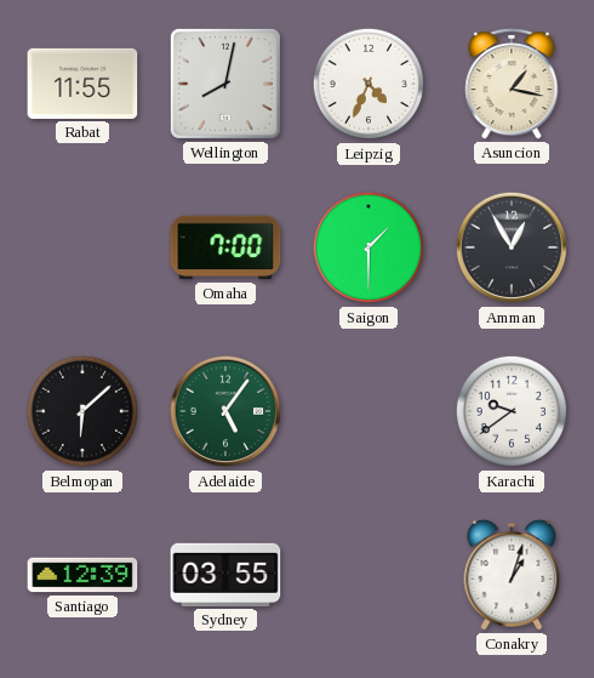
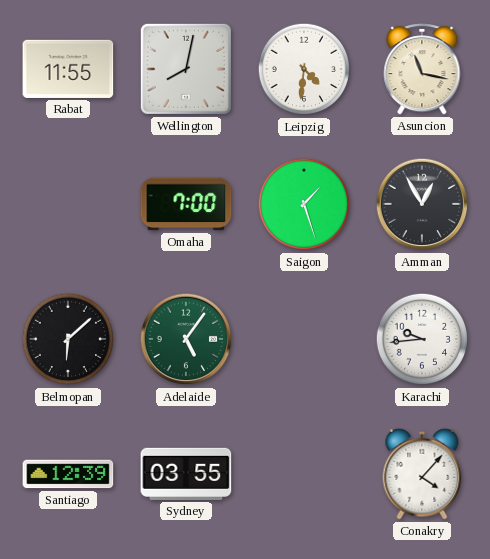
Leipzig: 4:34 -> 4:31 (304, 69)
Asuncion: 1:17 -> 11:17 (422, 70)
Saigon: 1:30 -> 1:27 (304, 204)
Karachi: 9:39 -> 9:44 (422, 339)
Conakry: 1:03 -> 4:07 (422, 474)
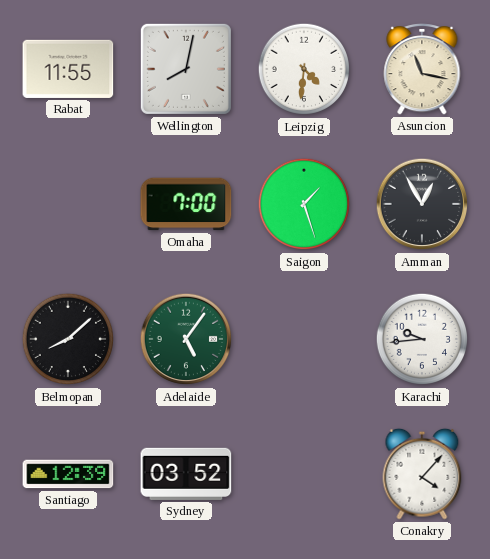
Belmopan: 6:08 -> 8:08 (68, 339)
Sydney: 03:55 -> 03:52 (186, 474)
